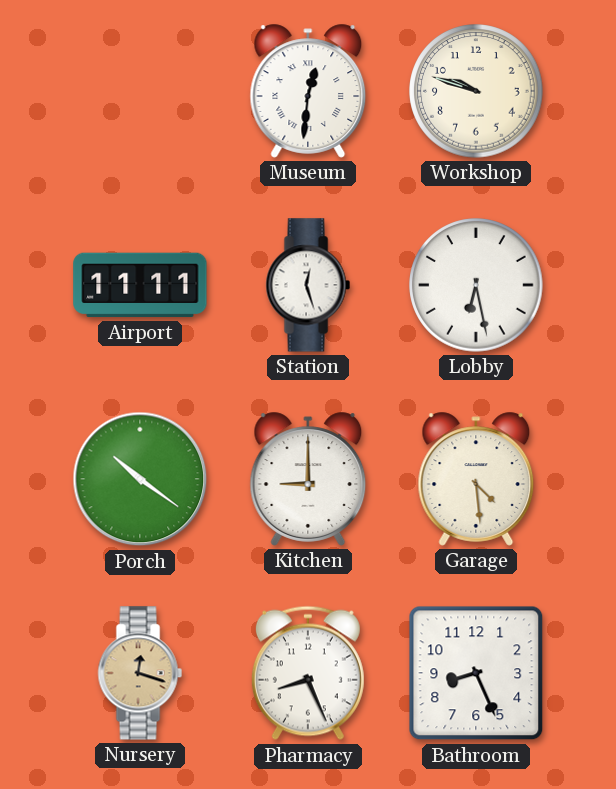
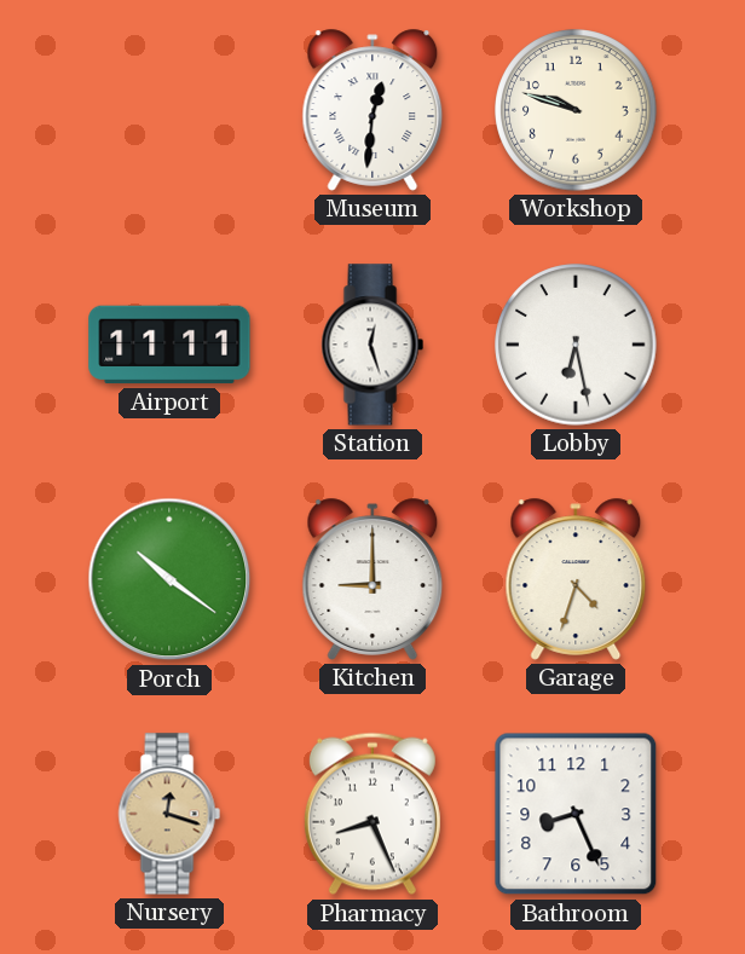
Garage: 4:29 -> 4:33 (576, 579)
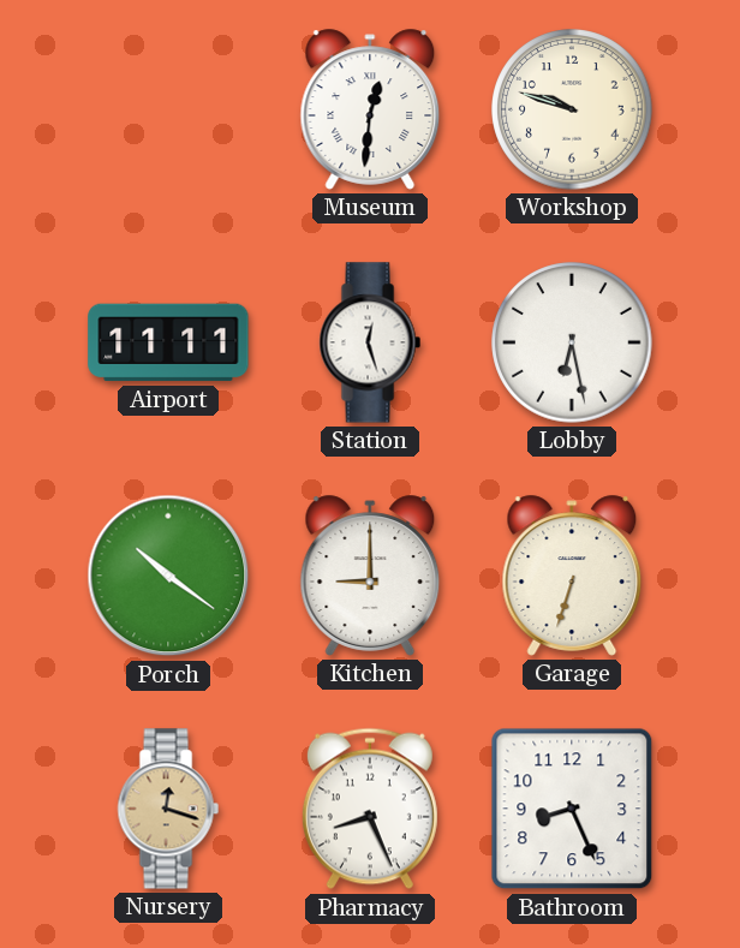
Garage: 4:33 -> 6:33 (572, 576)
